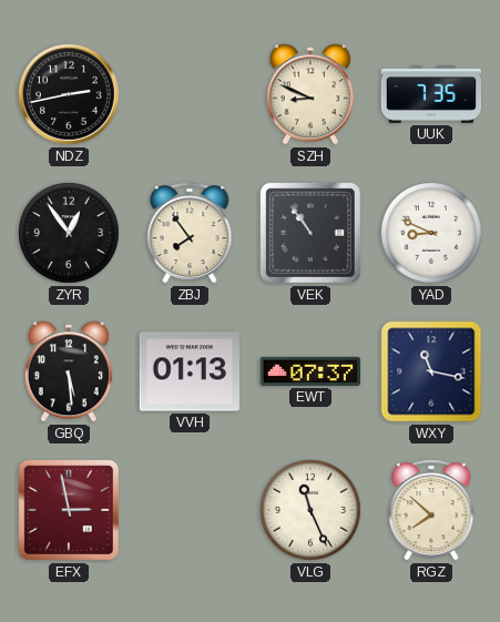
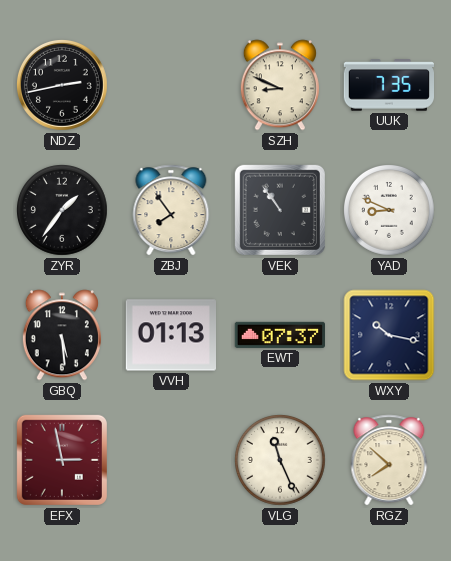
ZYR: 12:54 -> 1:36 (63, 211)
WXY: 11:17 -> 10:17 (389, 335)
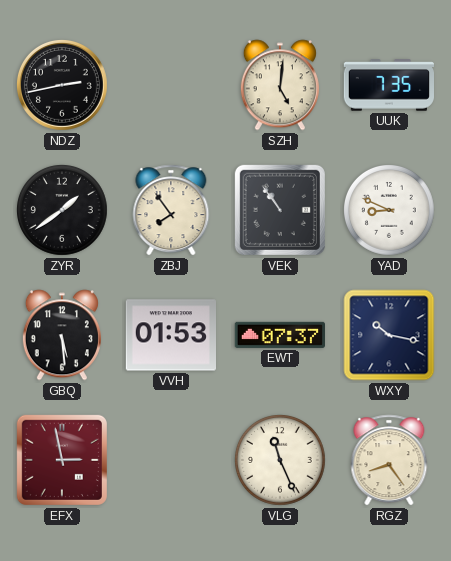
SZH: 8:49 -> 5:01 (280, 85)
ZYR: 1:36 -> 1:39 (63, 211)
VVH: 01:13 -> 01:53 (170, 335)
RGZ: 7:52 -> 8:24 (389, 460)
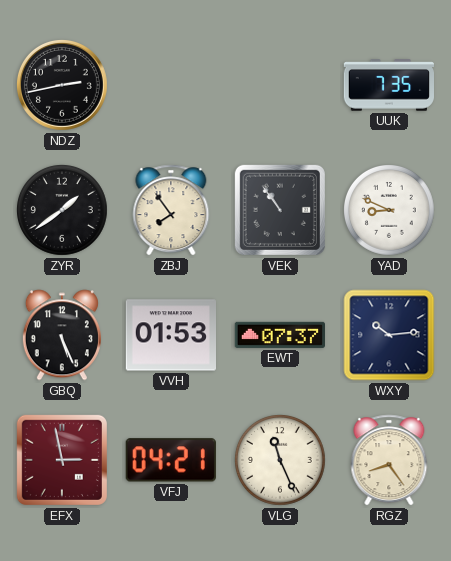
SZH: 5:01 -> none (280, 85)
GBQ: 5:29 -> 5:26 (62, 335)
WXY: 10:17 -> 10:14 (389, 335)
VFJ: none -> 04:21 (171, 460)
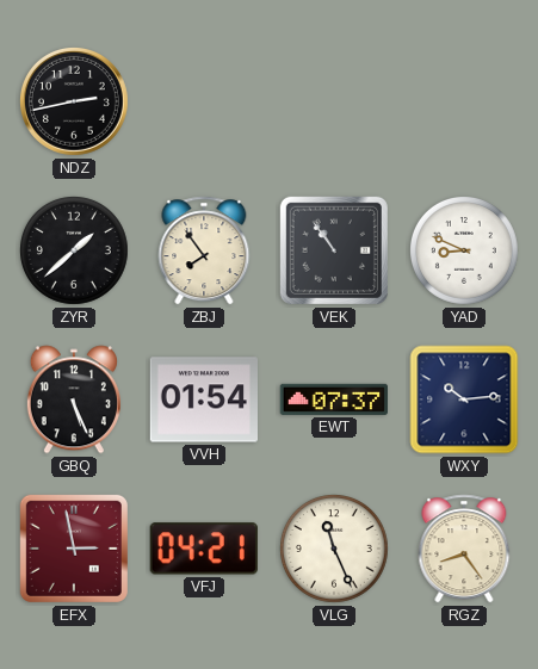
UUK: 7:35 -> none (389, 85)
ZYR: 1:39 -> 1:38 (75, 252)
VVH: 01:53 -> 01:54 (203, 399)
